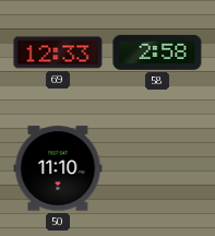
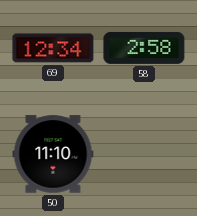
69: 12:33 -> 12:34 (53, 48)
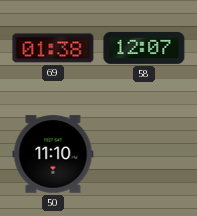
69: 12:34 -> 01:38 (53, 48)
58: 2:58 -> 12:07 (144, 48)
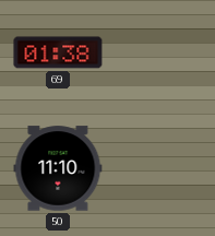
58: 12:07 -> none (144, 48)
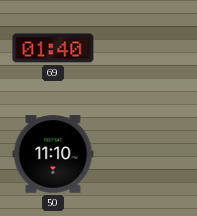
69: 01:38 -> 01:40 (53, 48)
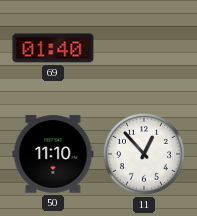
11: none -> 12:53 (144, 154)
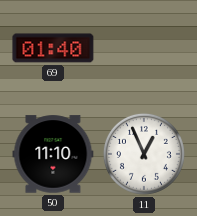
11: 12:53 -> 12:56 (144, 154)
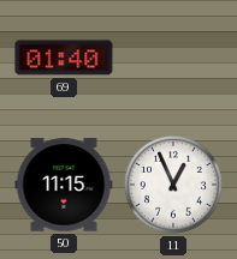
50: 11:10 -> 11:15 (64, 185)
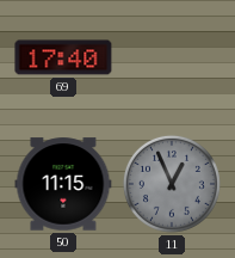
69: 01:40 -> 17:40 (63, 57)
11 dial: white -> grey (172, 184)
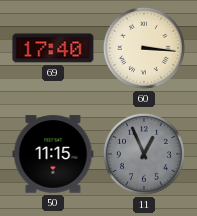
60: none -> 3:16 (144, 48)
